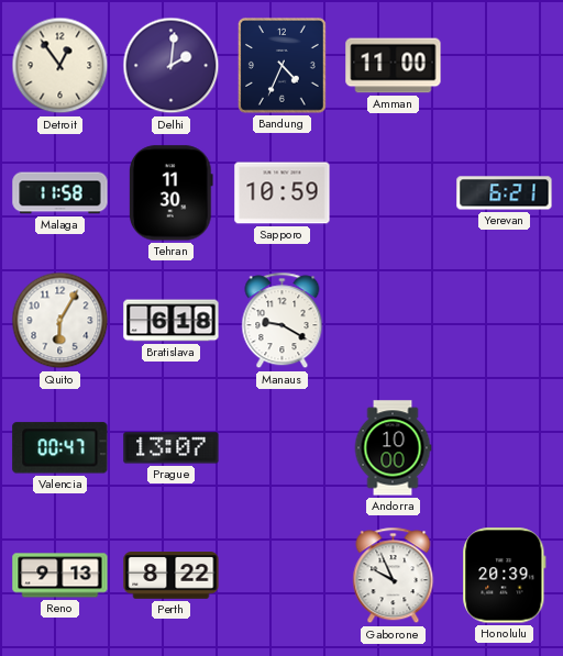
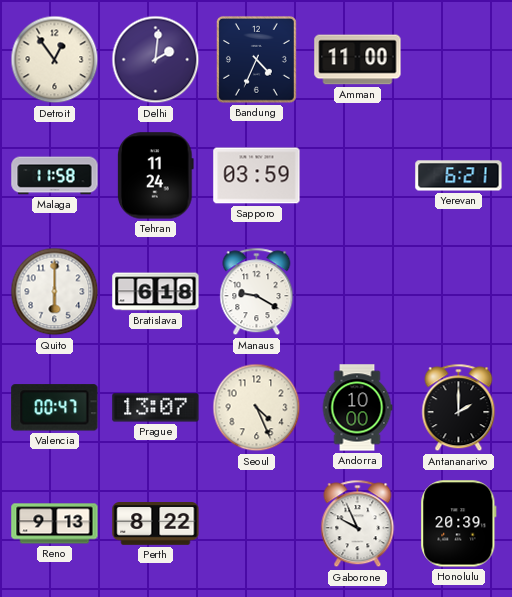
Tehran: 11:30 -> 11:24 (155, 176)
Sapporo: 10:59 -> 03:59 (257, 176)
Quito: 6:05 -> 6:00 (55, 292)
Seoul: none -> 4:26 (257, 408)
Antananarivo: none -> 2:00 (459, 408)
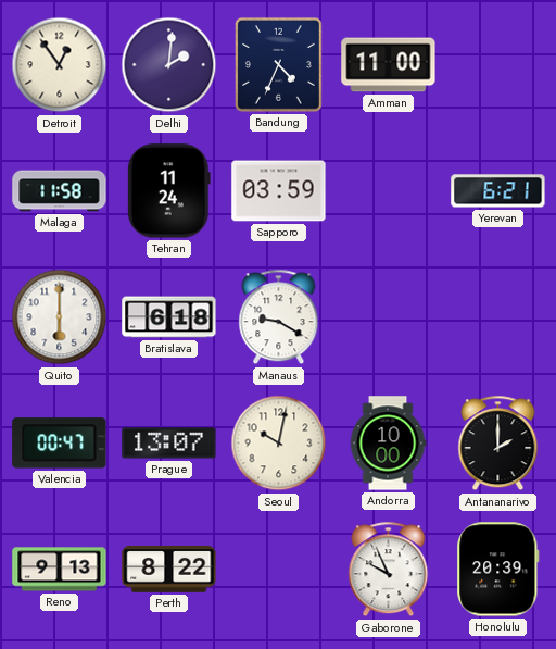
Seoul: 4:26 -> 10:02 (279, 444)
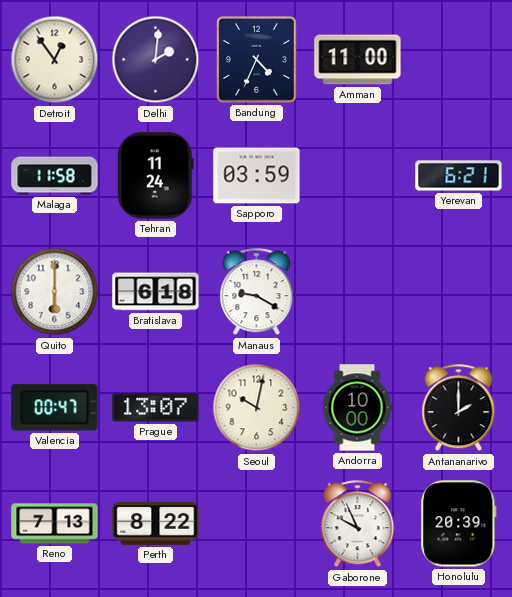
Reno: 9:13 -> 7:13 (55, 524)
